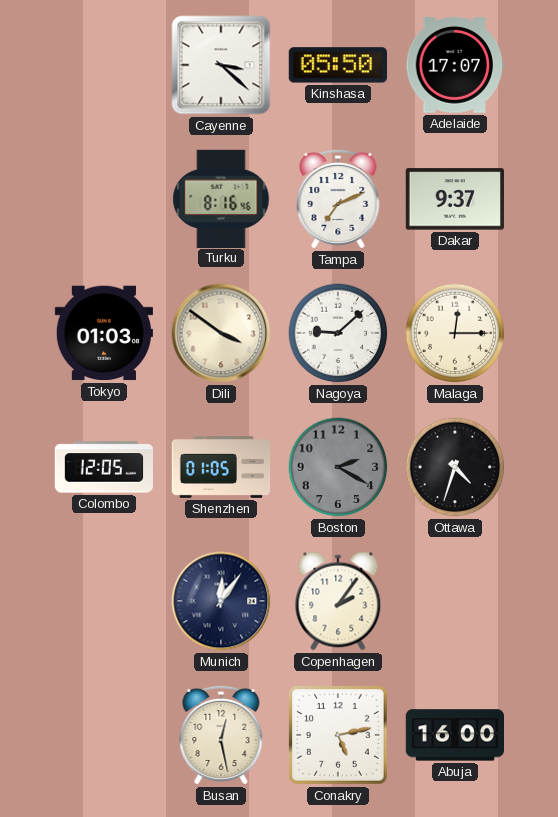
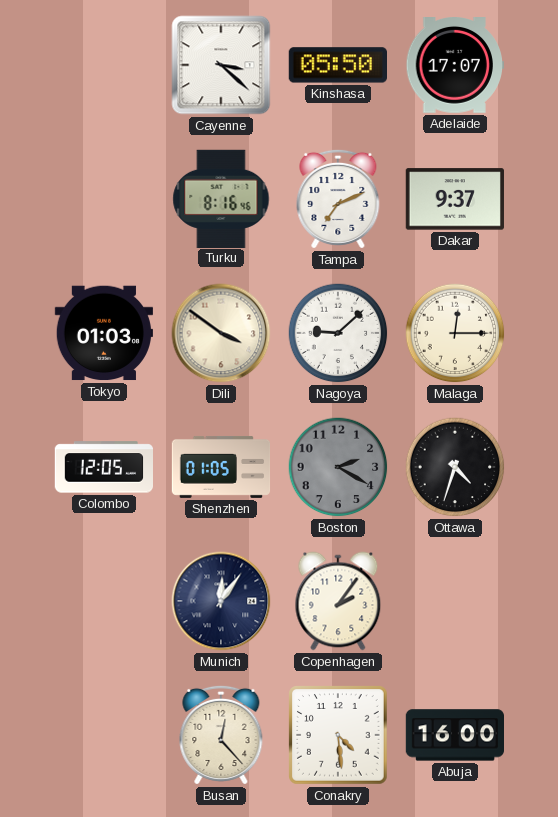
Busan: 12:28 -> 12:23 (221, 735)
Conakry: 5:13 -> 4:29 (339, 736)
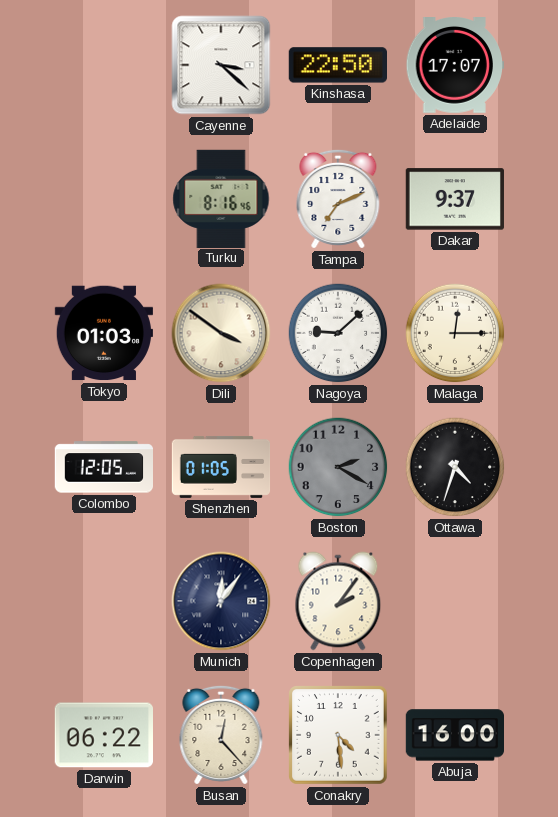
Kinshasa: 05:50 -> 22:50 (337, 65)
Darwin: none -> 06:22 (103, 735)
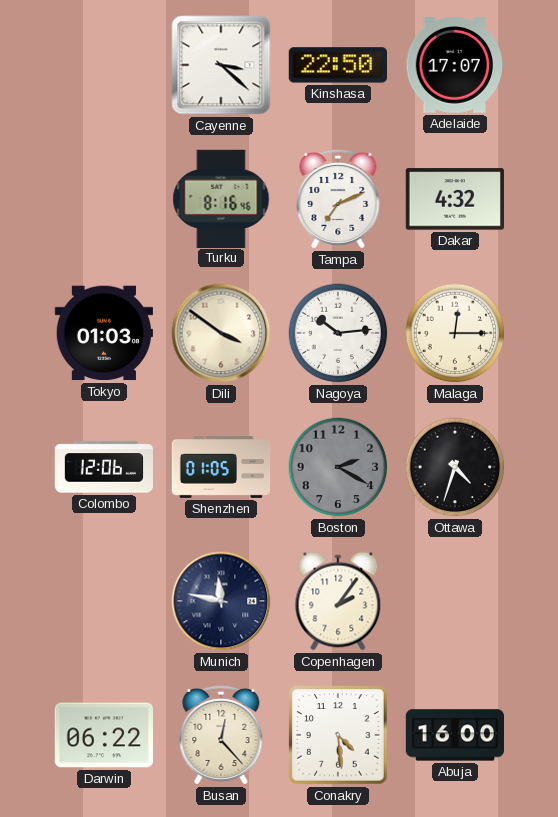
Dakar: 9:37 -> 4:32 (455, 199)
Nagoya: 9:08 -> 10:14 (338, 333)
Colombo: 12:05 -> 12:06 (103, 467)
Munich: 12:06 -> 11:47 (221, 601)
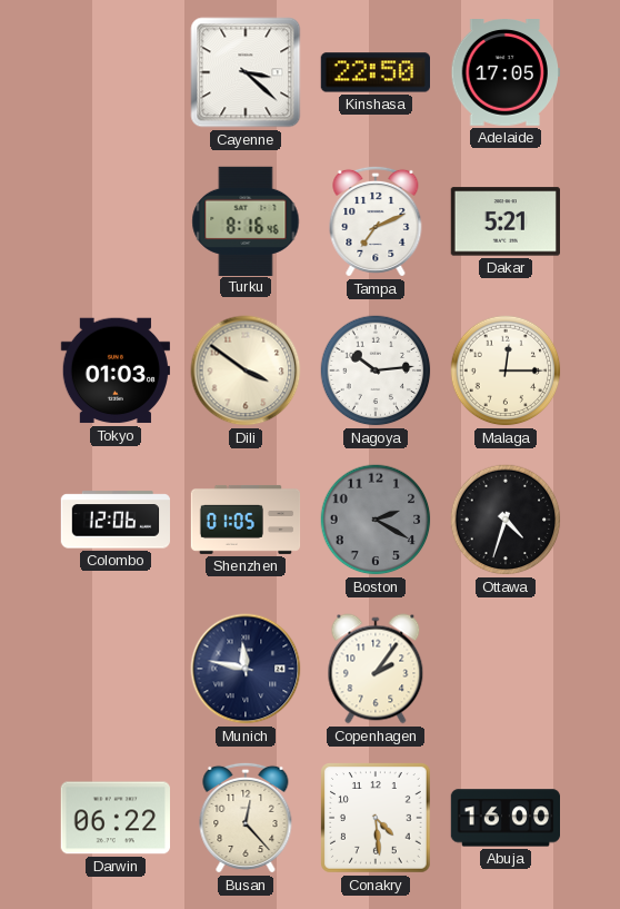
Adelaide: 17:07 -> 17:05 (504, 73)
Dakar: 4:32 -> 5:21 (506, 221)
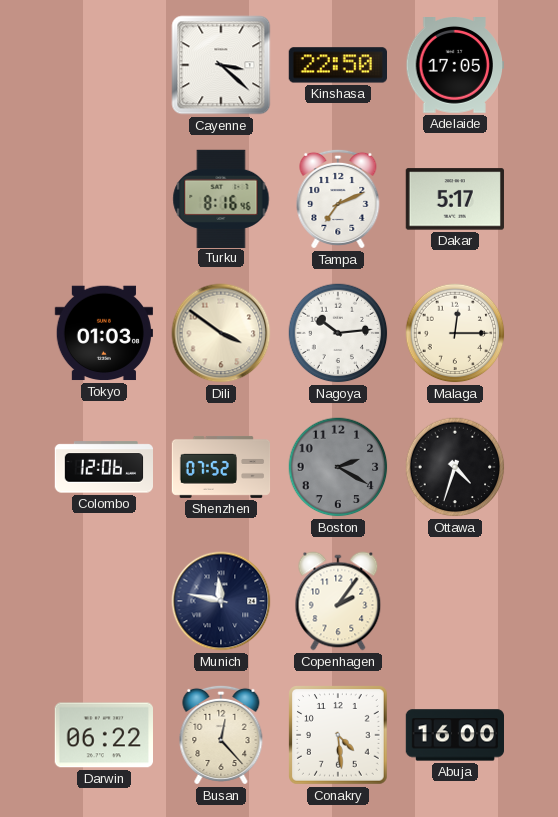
Dakar: 5:21 -> 5:17 (455, 199)
Shenzhen: 01:05 -> 07:52 (221, 467)
